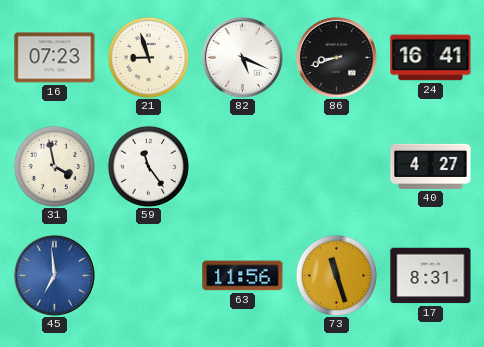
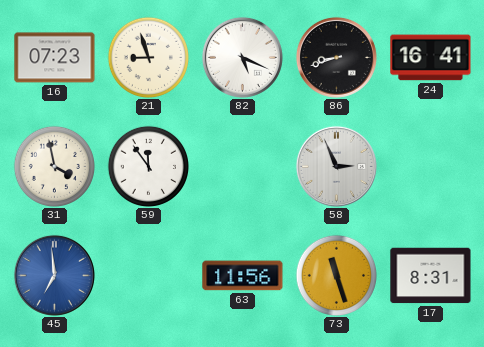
59: 11:24 -> 11:54 (148, 166)
58: none -> 2:56 (336, 166)
40: 4:27 -> none (431, 166)
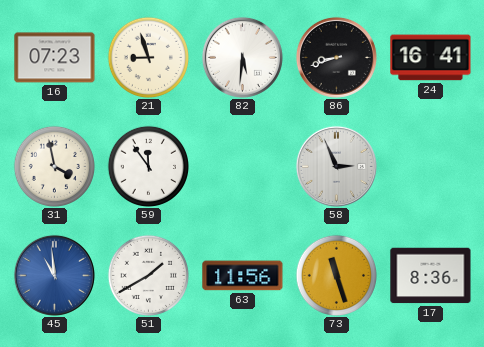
82: 5:19 -> 5:31 (242, 57)
45: 6:59 -> 10:59 (54, 275)
51: none -> 1:40 (148, 275)
17: 8:31 -> 8:36 (431, 276)
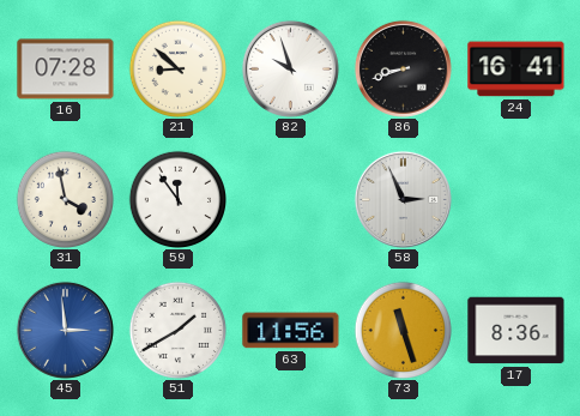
16: 07:23 -> 07:28 (66, 70)
21: 8:57 -> 8:52 (177, 68)
82: 5:31 -> 9:57 (290, 68)
45: 10:59 -> 2:59 (65, 330)
